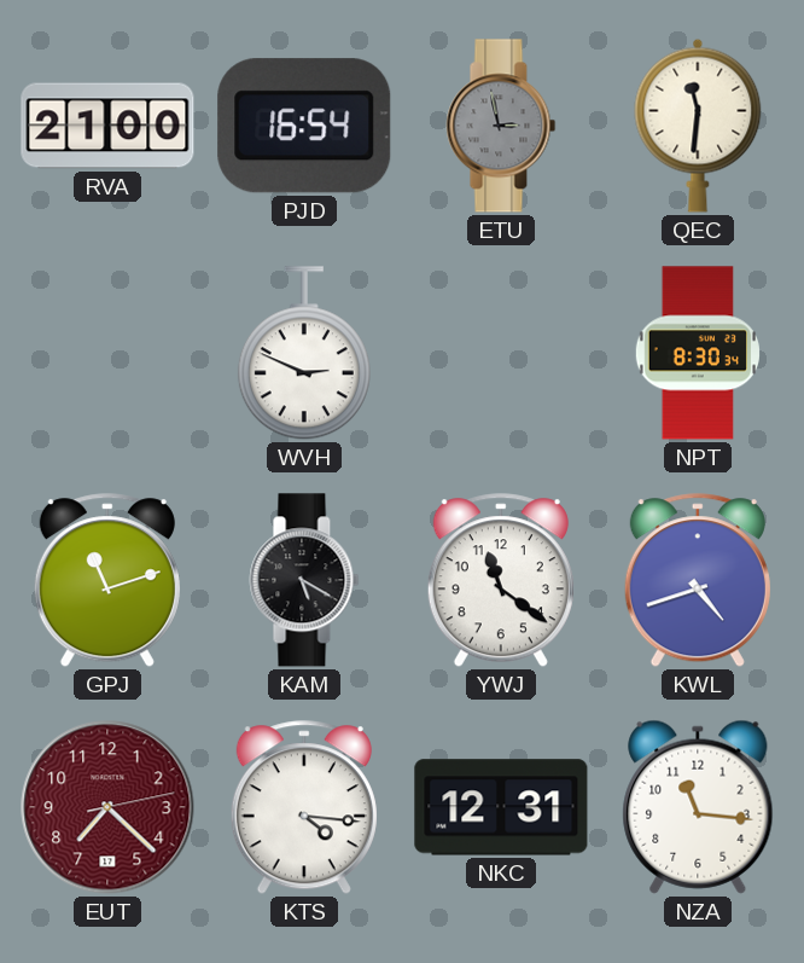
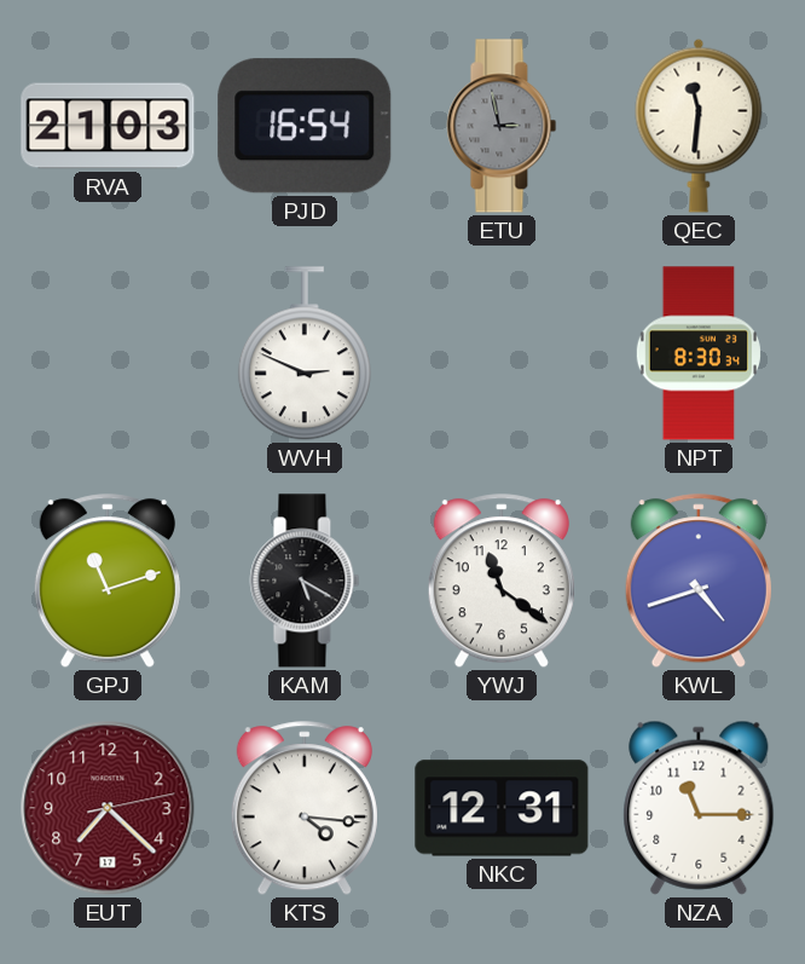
RVA: 21:00 -> 21:03 (108, 126)
NZA: 11:16 -> 11:15 (699, 808)
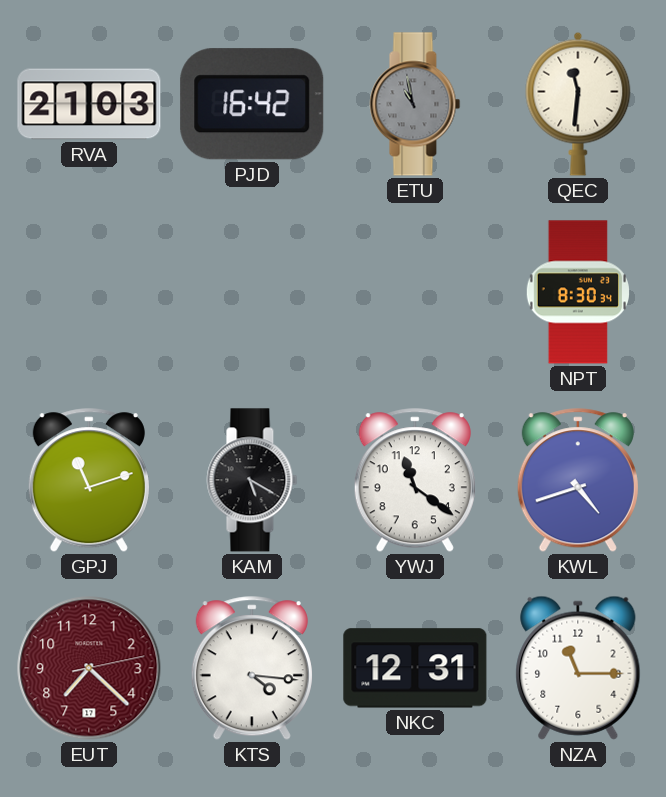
PJD: 16:54 -> 16:42 (252, 104)
ETU: 2:58 -> 10:58 (415, 104)
WVH: 2:49 -> none (305, 354)
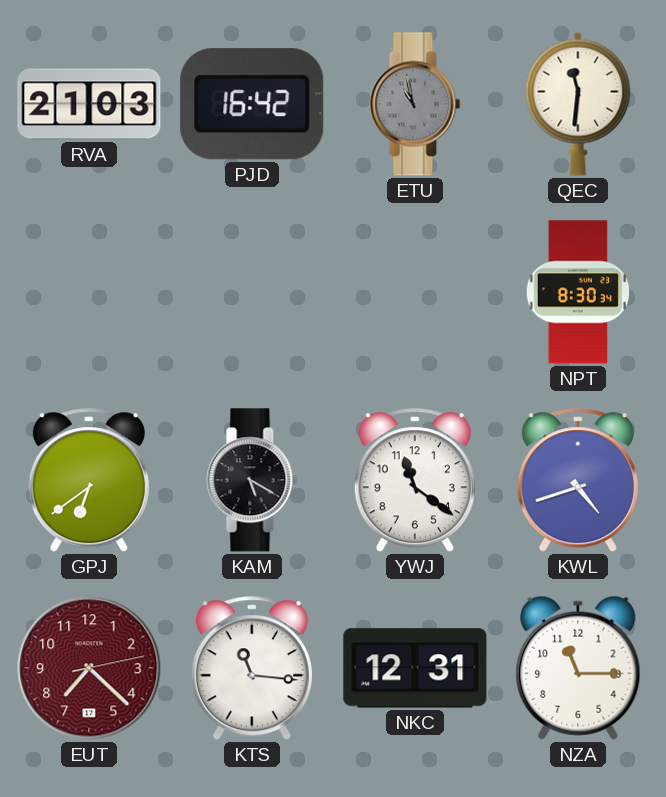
GPJ: 11:12 -> 6:39 (89, 481)
KTS: 4:16 -> 11:16 (252, 669)
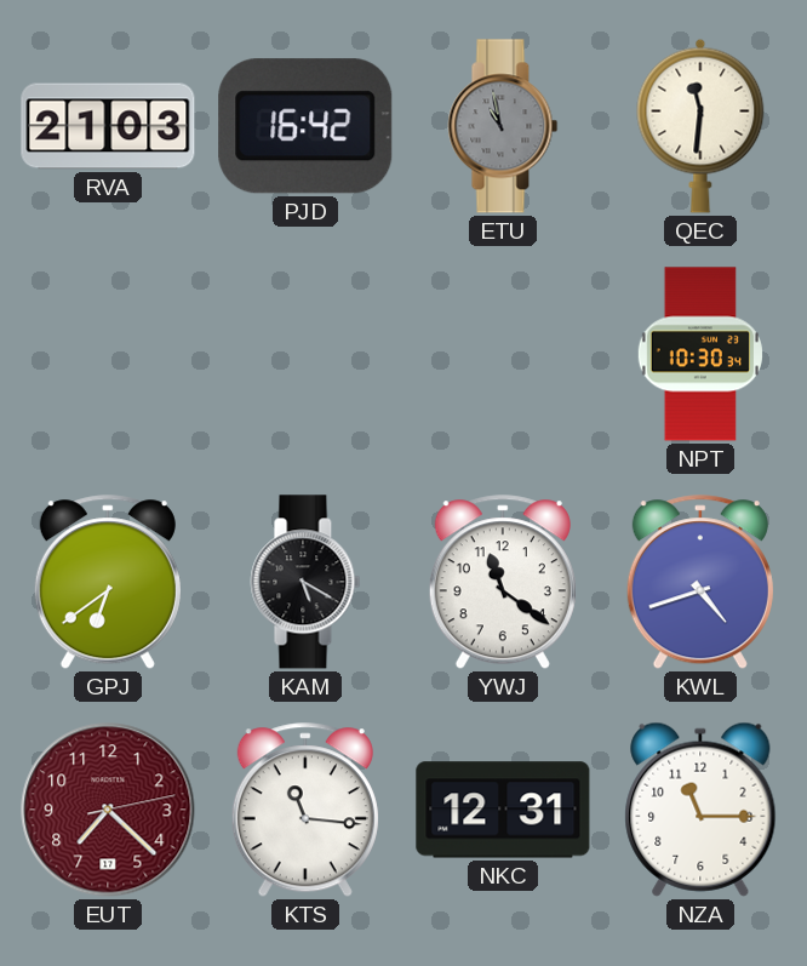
NPT: 8:30 -> 10:30 (700, 354)
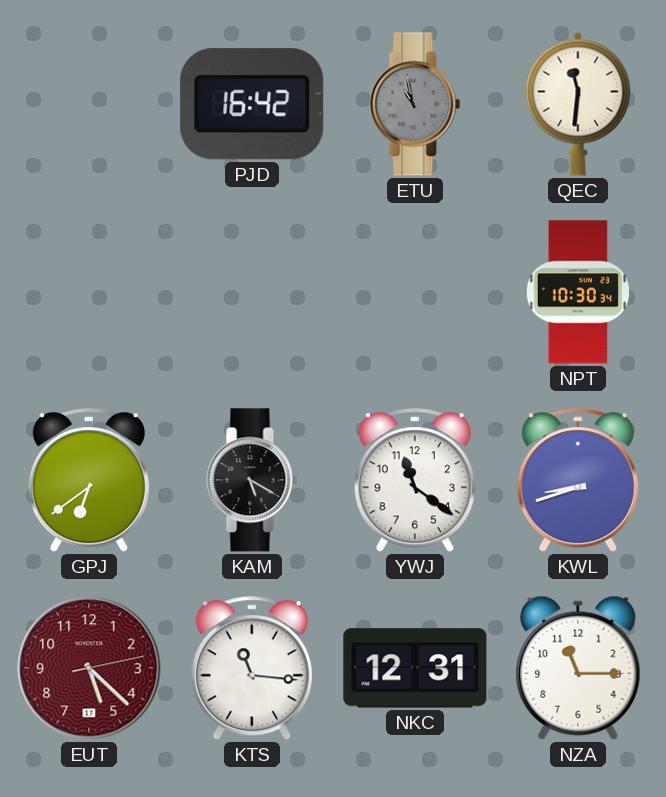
RVA: 21:03 -> none (108, 126)
KWL: 4:42 -> 8:42 (578, 481)
EUT: 7:22 -> 5:22 (89, 668)
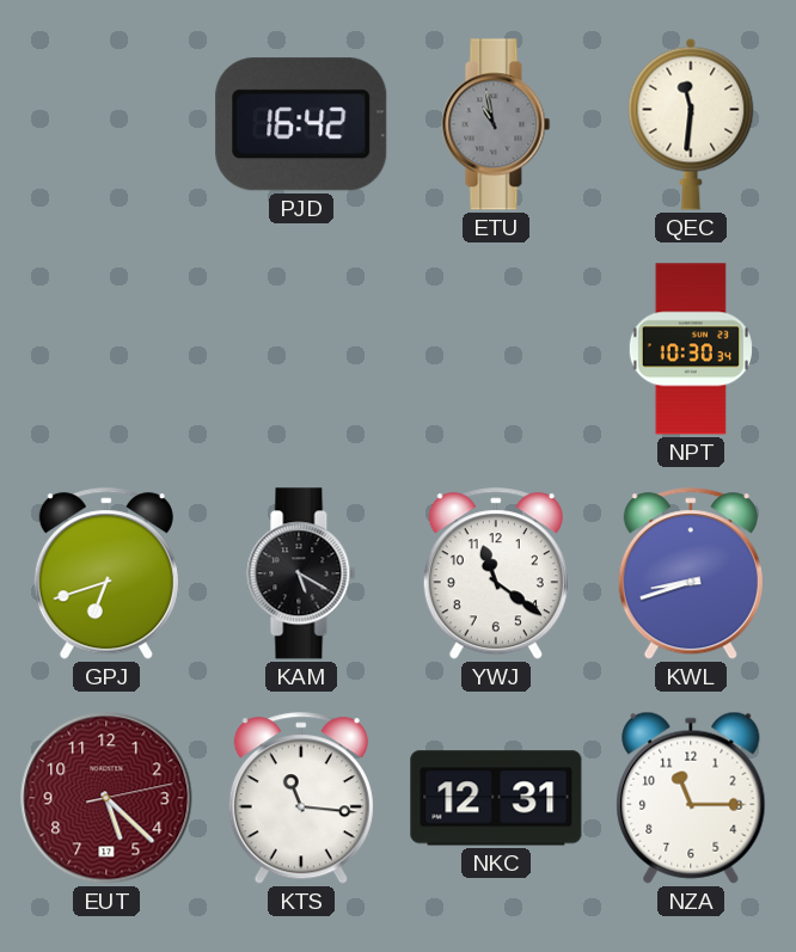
GPJ: 6:39 -> 6:42 (106, 575)
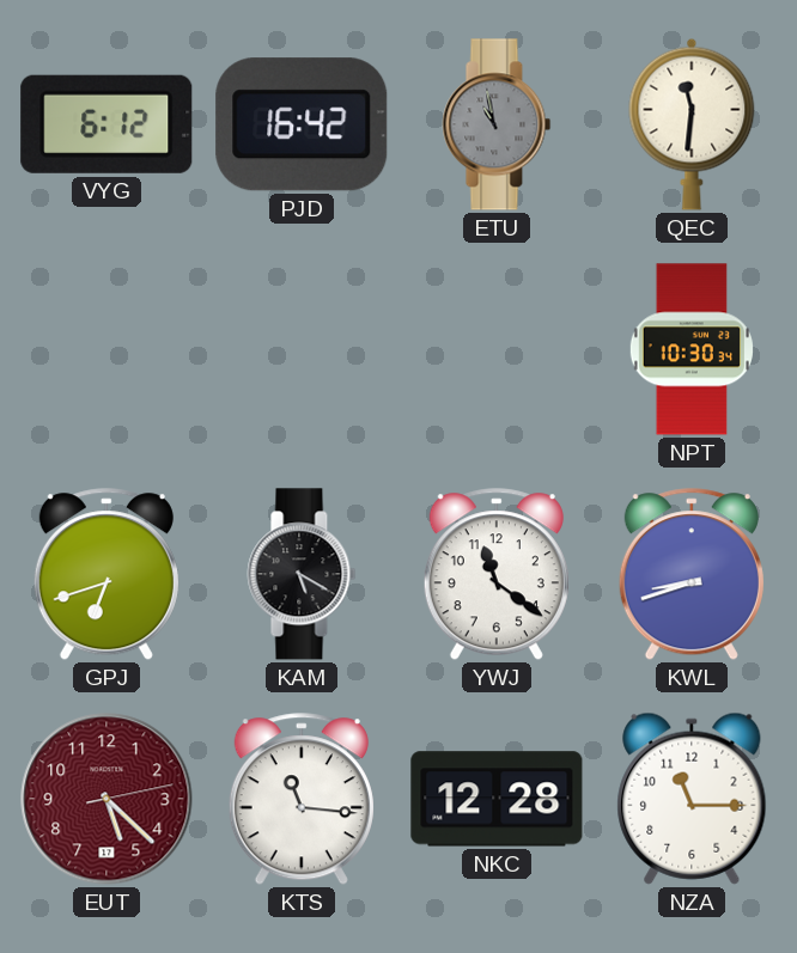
VYG: none -> 6:12 (107, 124)
NKC: 12:31 -> 12:28 (497, 799)
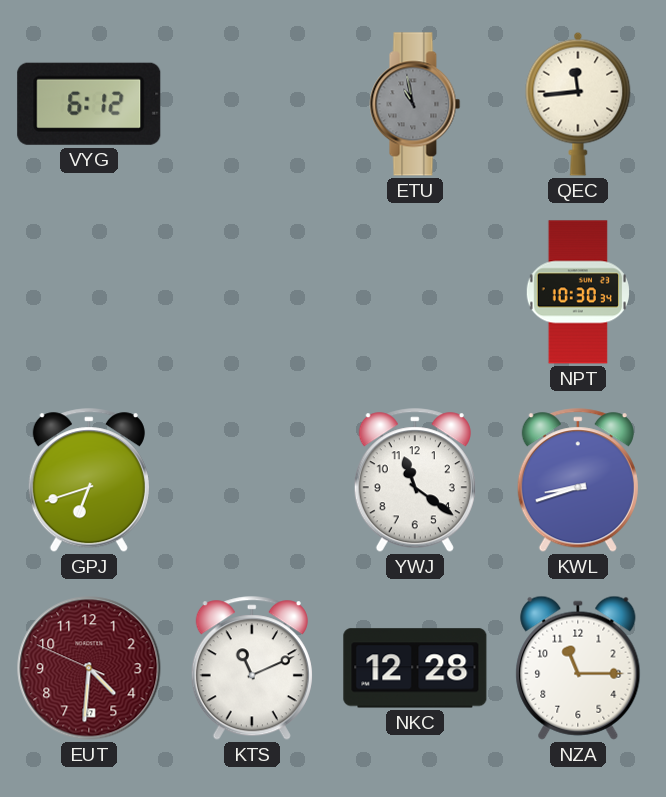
PJD: 16:42 -> none (302, 124)
QEC: 11:31 -> 11:44 (578, 104)
KAM: 5:20 -> none (302, 574)
EUT: 5:22 -> 4:30 (89, 668)
KTS: 11:16 -> 11:11 (252, 669)
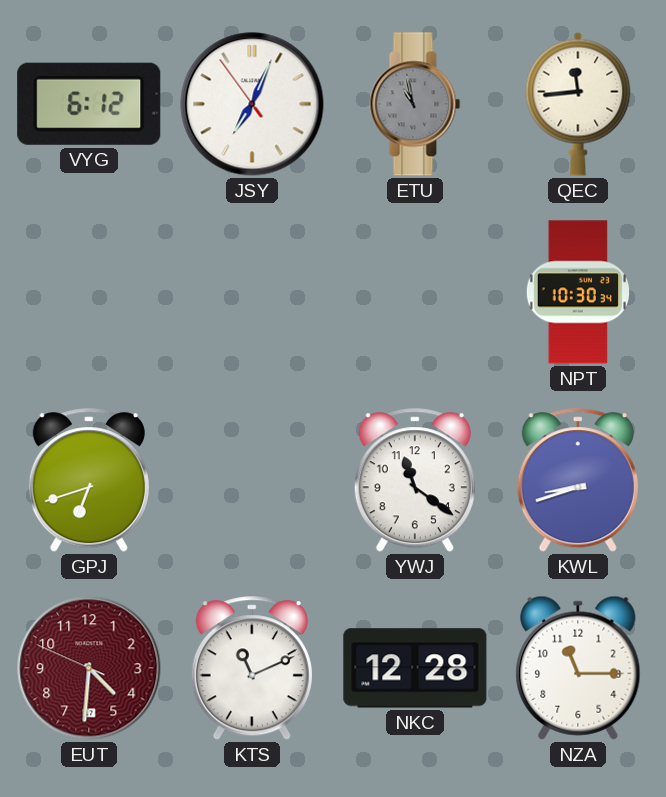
JSY: none -> 7:03 (252, 104)
